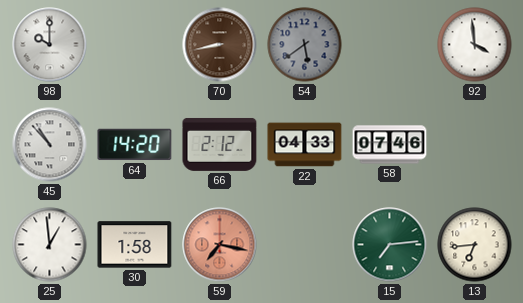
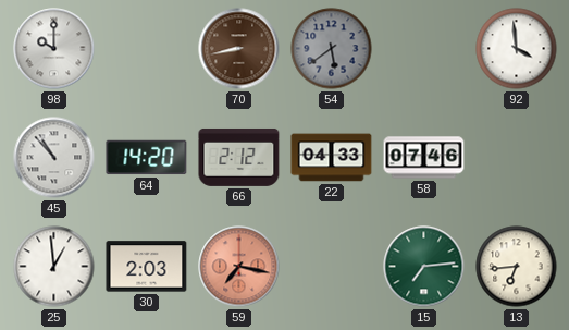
30: 1:58 -> 2:03 (147, 267)
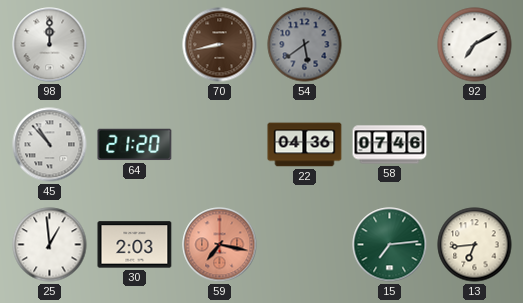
98: 10:00 -> 12:00 (50, 45)
92: 3:59 -> 7:10 (475, 45)
64: 14:20 -> 21:20 (135, 145)
66: 2:12 -> none (239, 157)
22: 04:33 -> 04:36 (305, 145)
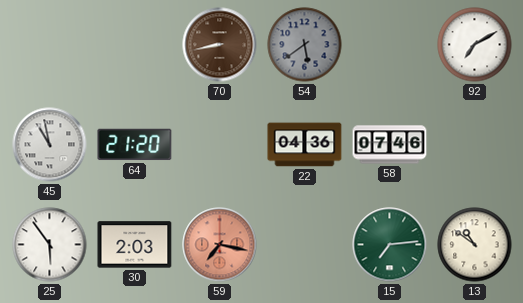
98: 12:00 -> none (50, 45)
45: 10:53 -> 10:58 (50, 145)
25: 12:59 -> 5:54 (50, 245)
13: 6:44 -> 10:51 (475, 245)
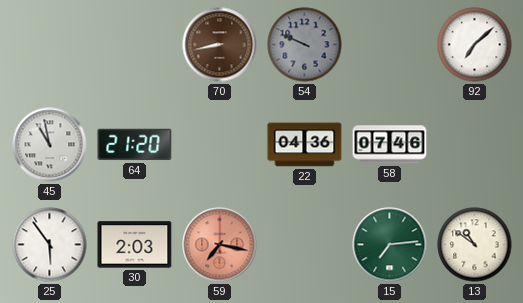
54: 5:39 -> 9:49 (305, 45)
92: 7:10 -> 7:08 (475, 45)
